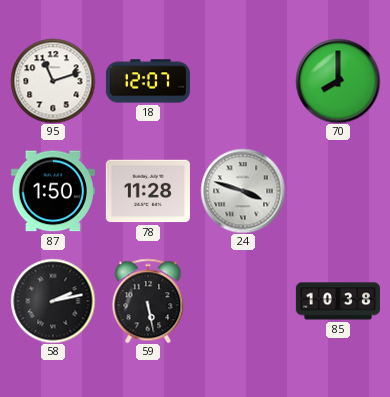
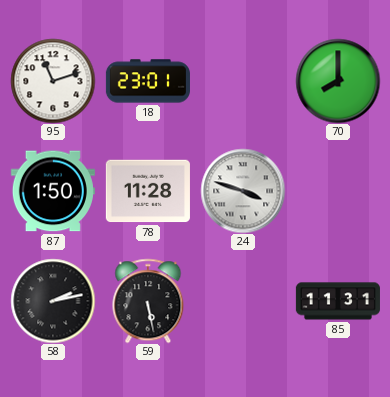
18: 12:07 -> 23:01 (148, 81)
85: 10:38 -> 11:31 (338, 301)
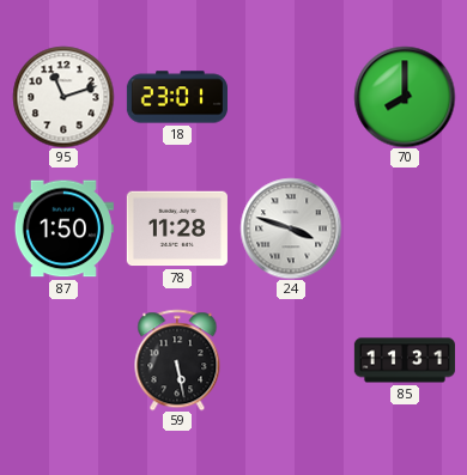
58: 2:13 -> none (53, 301)
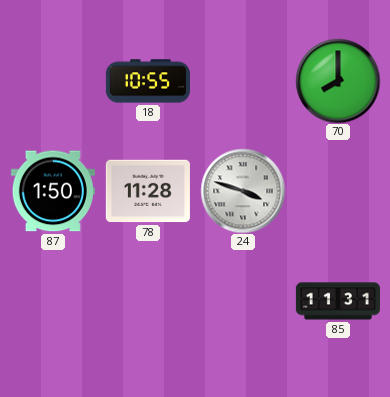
95: 11:12 -> none (63, 97)
18: 23:01 -> 10:55 (148, 81)
59: 5:28 -> none (177, 360)
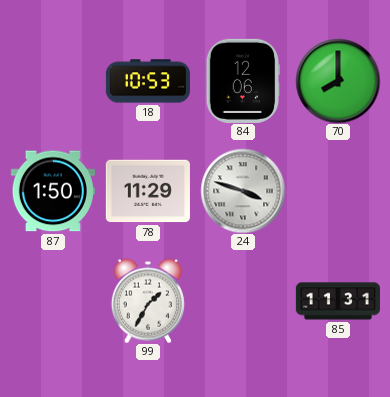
18: 10:55 -> 10:53 (148, 81)
84: none -> 12:06 (242, 81)
78: 11:28 -> 11:29 (148, 191)
99: none -> 1:35 (148, 301)
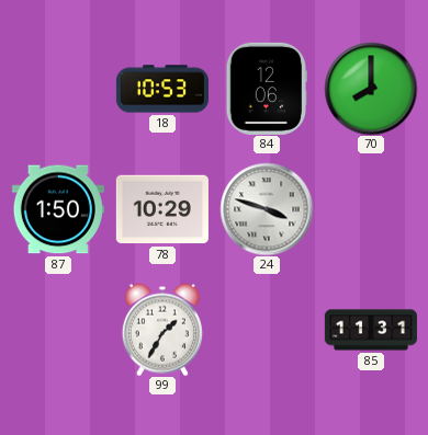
78: 11:29 -> 10:29 (162, 209)
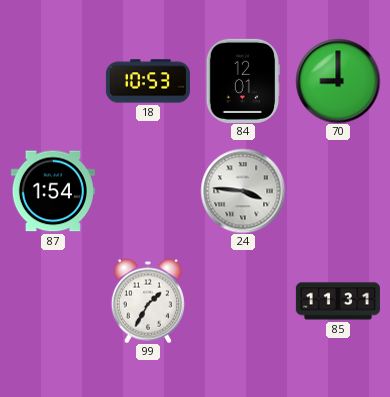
84: 12:06 -> 12:01 (242, 81)
70: 8:00 -> 9:00 (338, 81)
87: 1:50 -> 1:54 (53, 191)
78: 10:29 -> none (162, 209)
24: 3:48 -> 3:46 (243, 191)
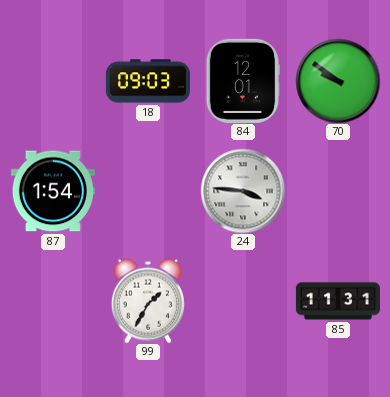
18: 10:53 -> 09:03 (148, 81)
70: 9:00 -> 9:51 (338, 81)
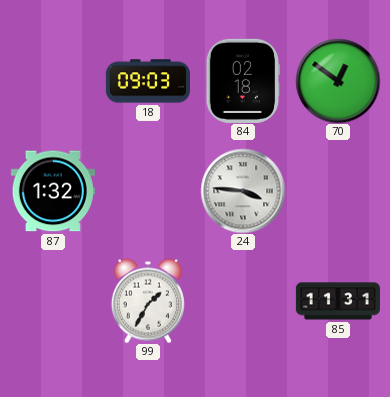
84: 12:01 -> 02:18 (242, 81)
70: 9:51 -> 12:51 (338, 81)
87: 1:54 -> 1:32 (53, 191)
